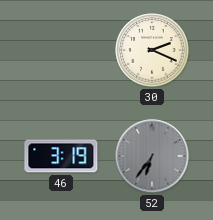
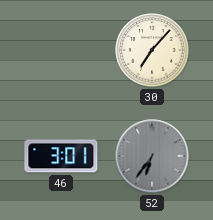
30: 2:19 -> 7:07 (152, 50)
46: 3:19 -> 3:01 (61, 156)
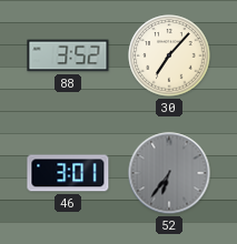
88: none -> 3:52 (68, 55)
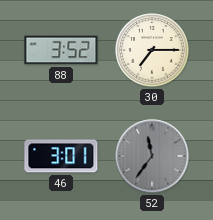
30: 7:07 -> 7:15 (152, 50)
52: 6:36 -> 11:36 (152, 156)
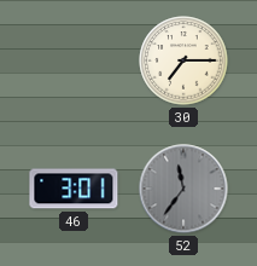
88: 3:52 -> none (61, 50)
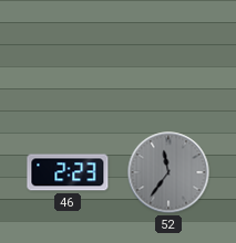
30: 7:15 -> none (183, 60)
46: 3:01 -> 2:23 (68, 172)
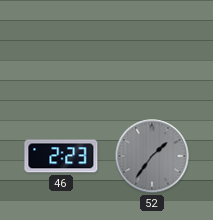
52: 11:36 -> 1:36 (152, 156)
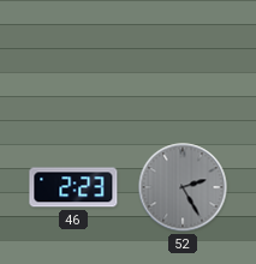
52: 1:36 -> 2:25 (183, 187)
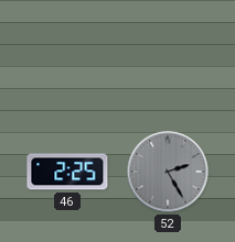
46: 2:23 -> 2:25 (67, 172)
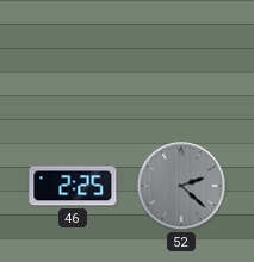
52: 2:25 -> 2:22 (181, 186)
